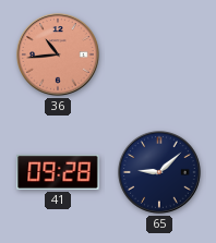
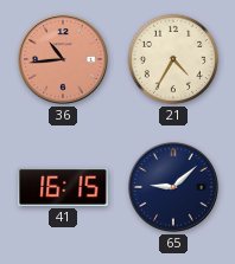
21: none -> 4:35 (173, 59)
41: 09:28 -> 16:15 (63, 187)
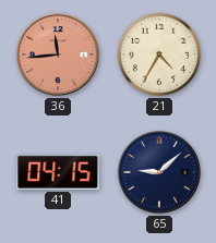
36: 10:44 -> 11:44 (58, 54)
41: 16:15 -> 04:15 (58, 172)
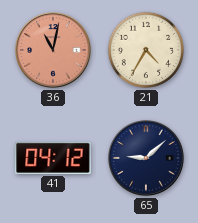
36: 11:44 -> 11:02 (53, 50)
41: 04:15 -> 04:12 (53, 158)
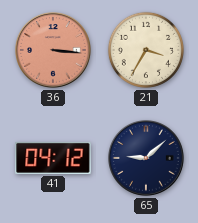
36: 11:02 -> 3:16 (53, 50)
21: 4:35 -> 3:35 (146, 50)
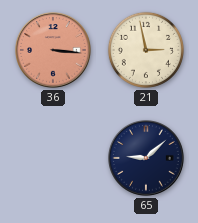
21: 3:35 -> 2:58 (146, 50)
41: 04:12 -> none (53, 158)
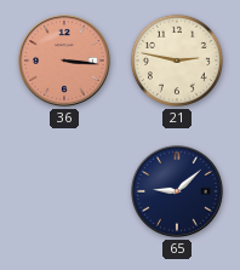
21: 2:58 -> 2:47 (177, 61)
